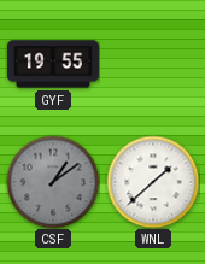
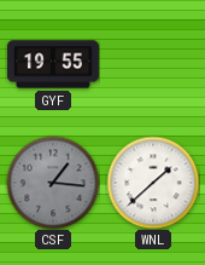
CSF: 1:09 -> 1:16 (53, 183)
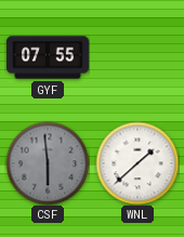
GYF: 19:55 -> 07:55 (48, 57)
CSF: 1:16 -> 5:59 (48, 163)
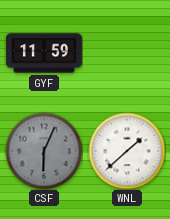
GYF: 07:55 -> 11:59 (44, 53)
CSF: 5:59 -> 6:04 (44, 151)
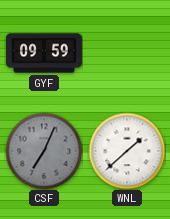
GYF: 11:59 -> 09:59 (44, 53)
CSF: 6:04 -> 7:04 (44, 151)
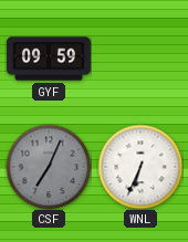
WNL: 1:38 -> 6:34 (140, 167)
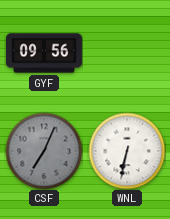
GYF: 09:59 -> 09:56 (44, 53)
WNL: 6:34 -> 6:32 (127, 151)
